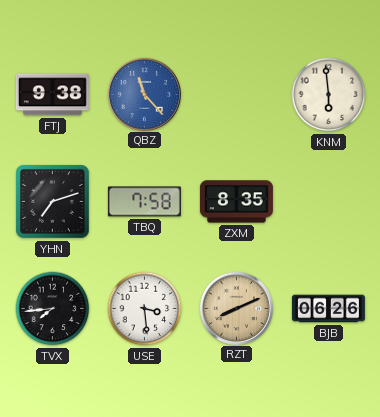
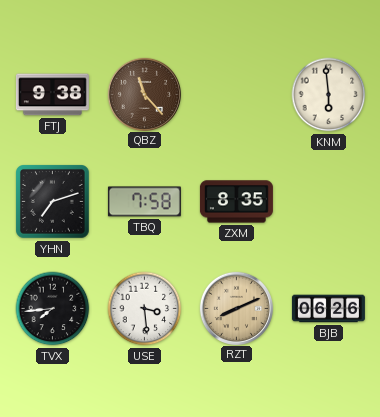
QBZ dial: blue -> brown (144, 94)
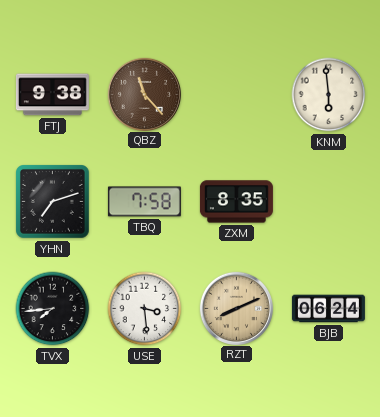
BJB: 06:26 -> 06:24 (328, 309)
